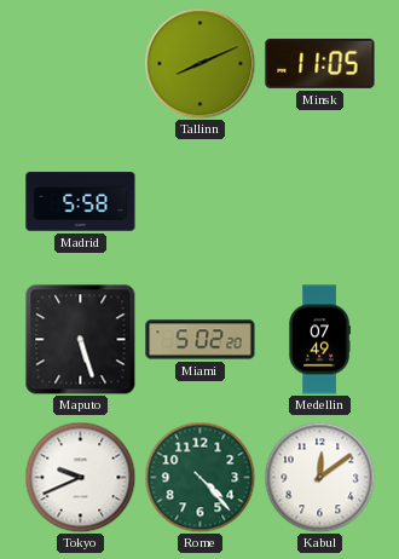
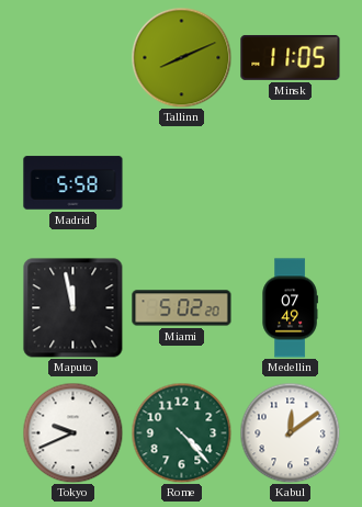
Maputo: 5:27 -> 11:58 (73, 308)
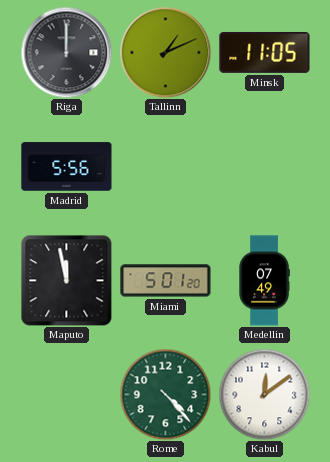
Riga: none -> 12:00 (66, 52)
Tallinn: 8:11 -> 1:11 (165, 52)
Madrid: 5:58 -> 5:56 (67, 167)
Miami: 5:02 -> 5:01 (166, 281)
Tokyo: 9:41 -> none (72, 432)
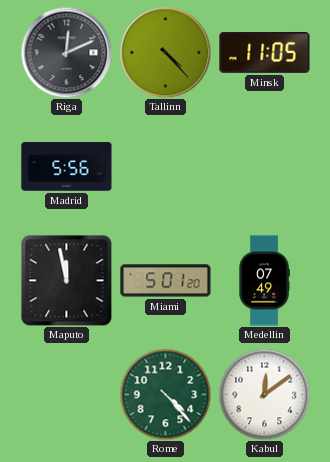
Riga: 12:00 -> 12:11 (66, 52)
Tallinn: 1:11 -> 4:23 (165, 52)
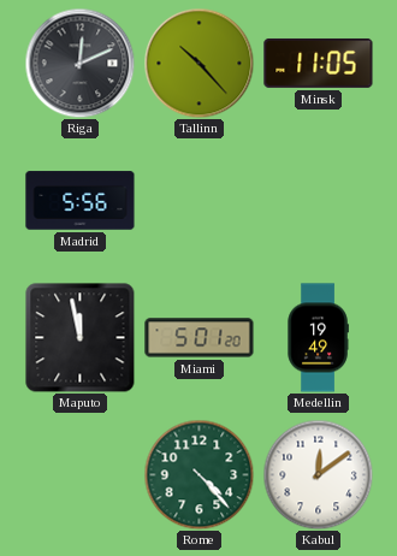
Tallinn: 4:23 -> 10:23 (198, 63)
Medellin: 07:49 -> 19:49 (318, 338)
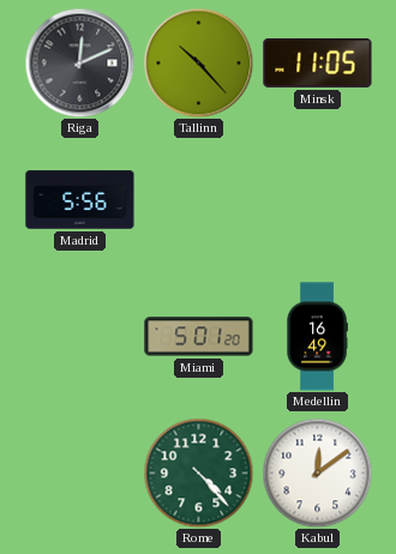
Maputo: 11:58 -> none (81, 338)
Medellin: 19:49 -> 16:49 (317, 337)
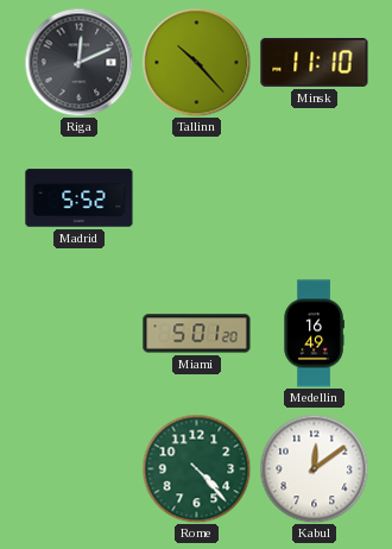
Minsk: 11:05 -> 11:10 (315, 62)
Madrid: 5:56 -> 5:52 (80, 198)
